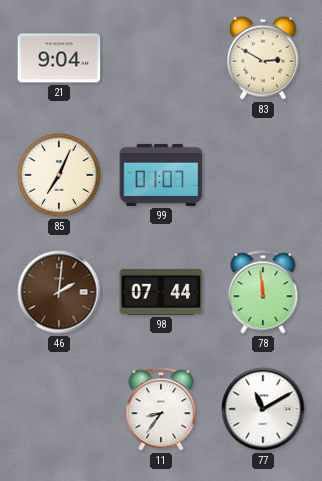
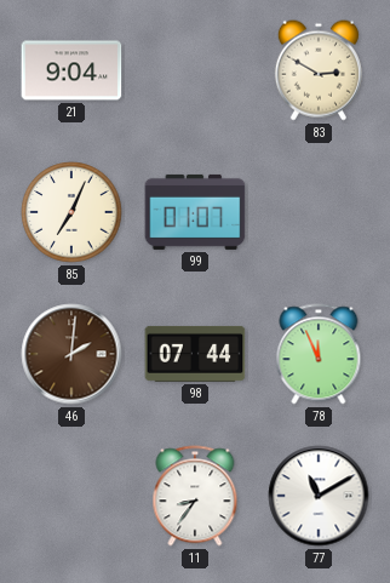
78: 11:59 -> 11:56 (319, 354)
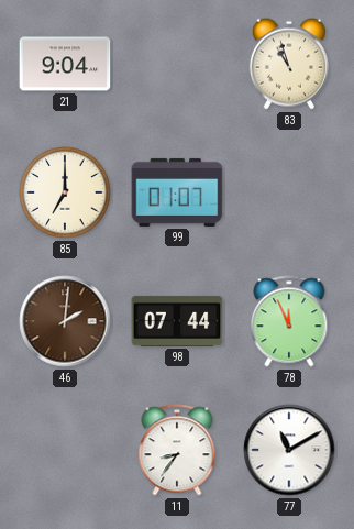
83: 2:50 -> 10:57 (289, 64)
85: 7:04 -> 7:00 (65, 192)
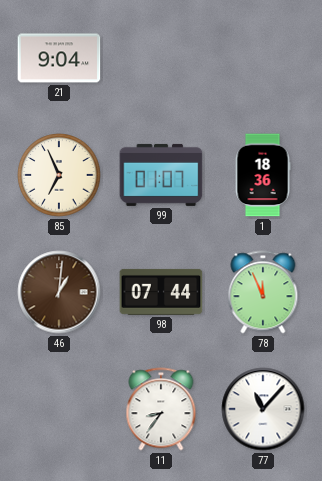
83: 10:57 -> none (289, 64)
85: 7:00 -> 6:56 (59, 175)
1: none -> 18:36 (263, 175)
46: 2:01 -> 1:01 (59, 292)
77: 11:10 -> 11:07 (263, 409)
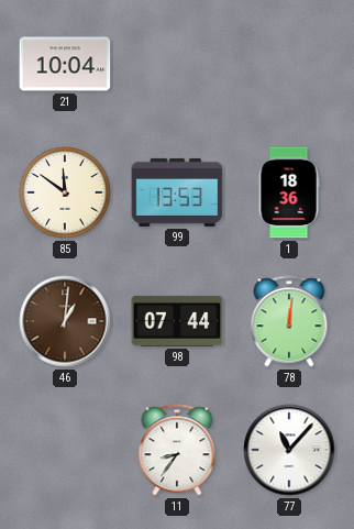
21: 9:04 -> 10:04 (65, 64)
85: 6:56 -> 11:51 (65, 192)
99: 01:07 -> 13:53 (177, 192)
78: 11:56 -> 12:01 (289, 321)
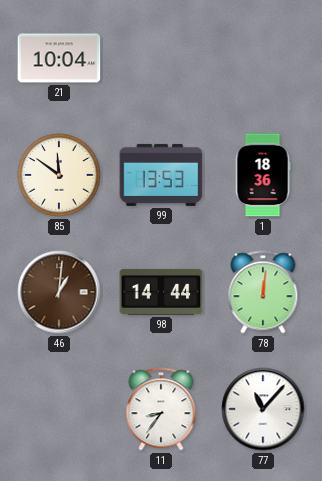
98: 07:44 -> 14:44 (161, 292)
